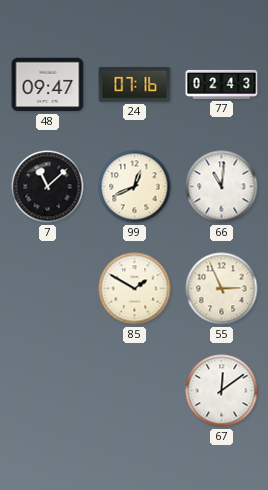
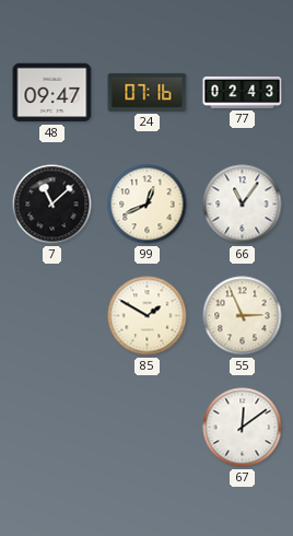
66: 11:01 -> 11:06 (243, 205)
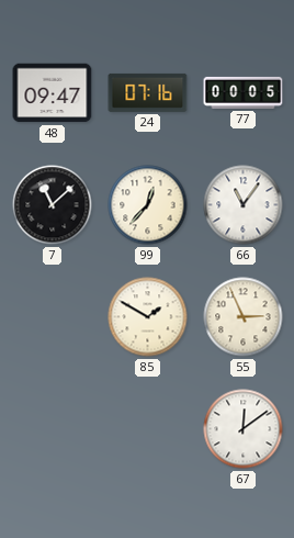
77: 02:43 -> 00:05 (244, 92)
99: 12:41 -> 12:37 (148, 205)
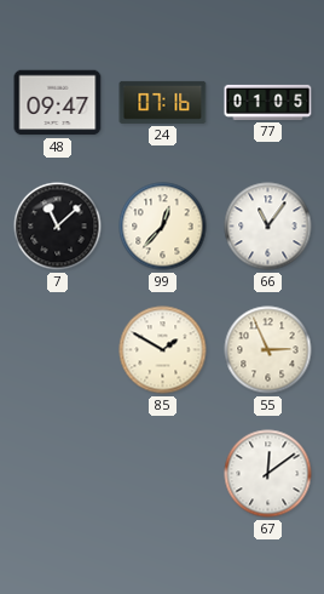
77: 00:05 -> 01:05 (268, 102)
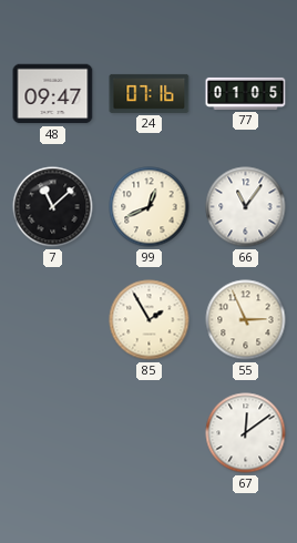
99: 12:37 -> 12:41 (150, 207)
85: 1:50 -> 1:55 (150, 320)
